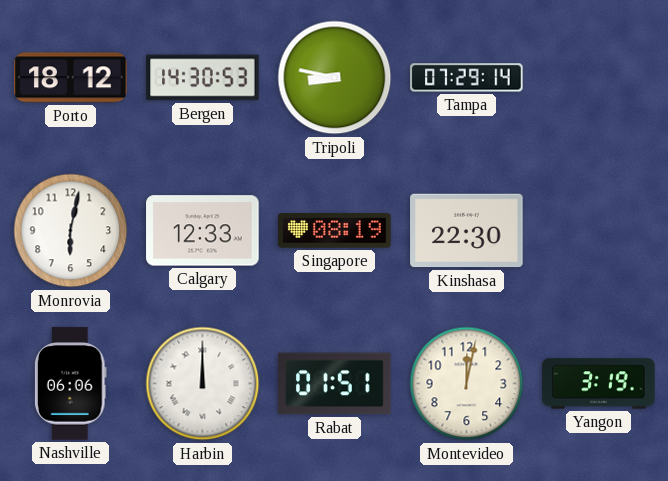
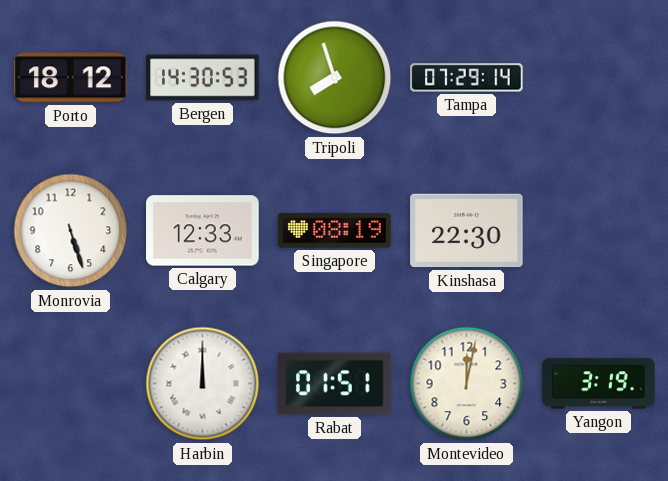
Tripoli: 8:47 -> 7:57 (335, 78)
Monrovia: 6:02 -> 5:27 (71, 231)
Nashville: 06:06 -> none (70, 384)
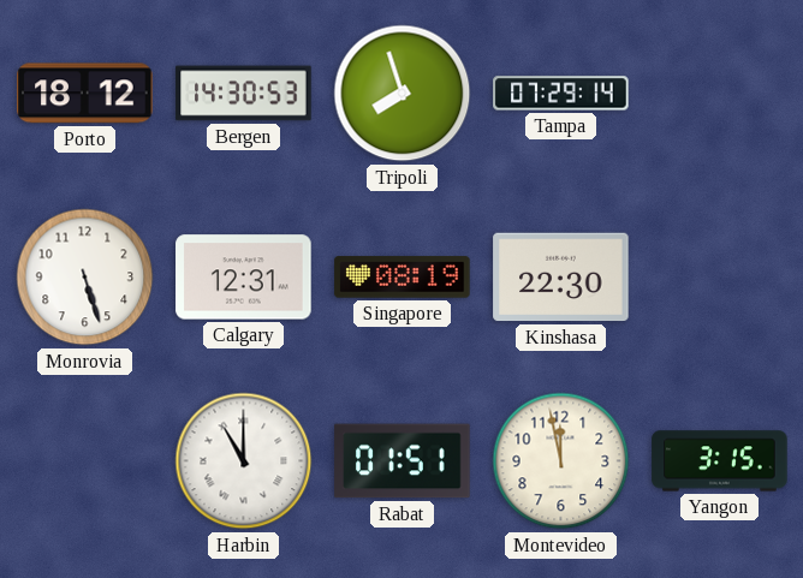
Calgary: 12:33 -> 12:31 (244, 278)
Harbin: 12:00 -> 11:00 (244, 461)
Montevideo: 12:02 -> 11:58 (561, 461)
Yangon: 3:19 -> 3:15 (720, 461)
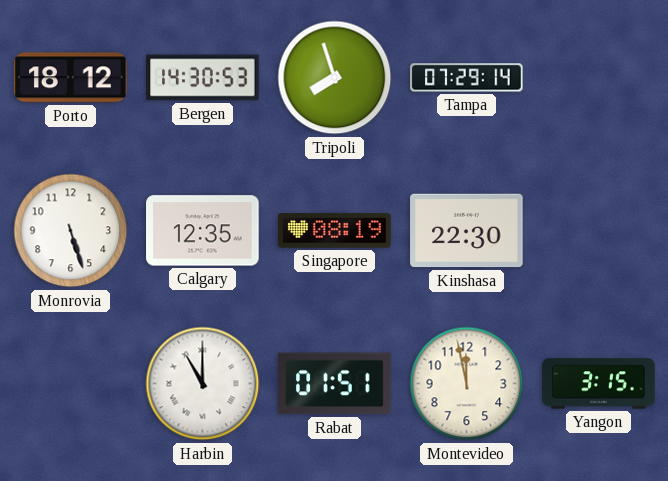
Calgary: 12:31 -> 12:35 (203, 231)
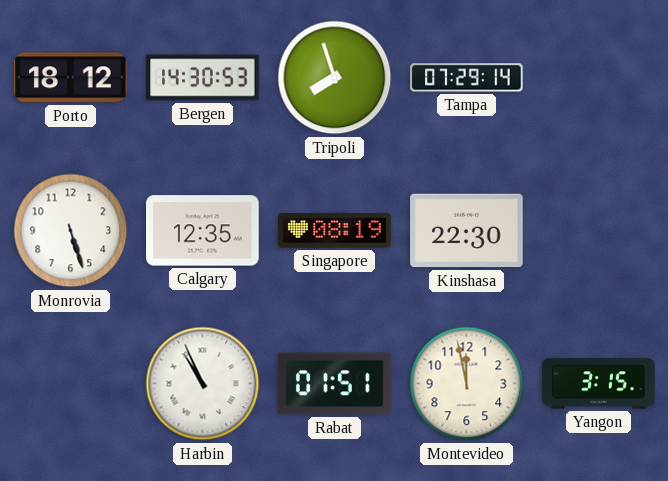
Harbin: 11:00 -> 10:56 (203, 384)
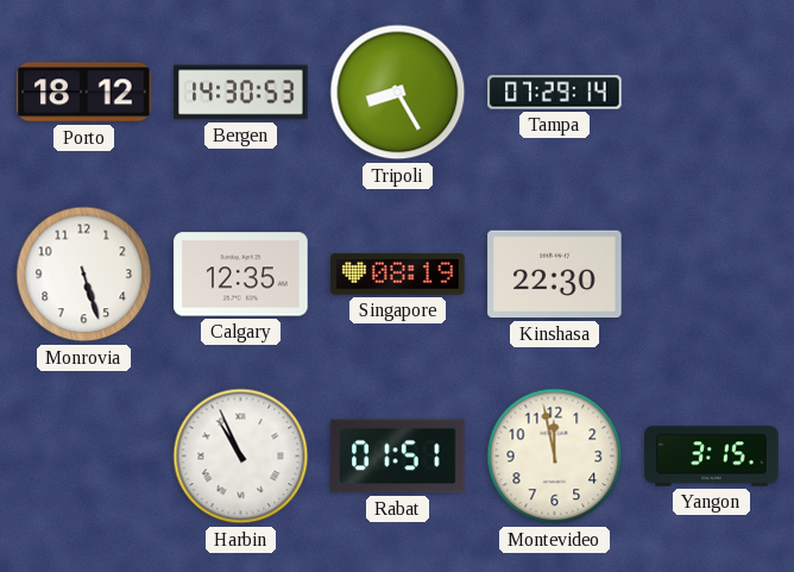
Tripoli: 7:57 -> 8:25 (398, 93)
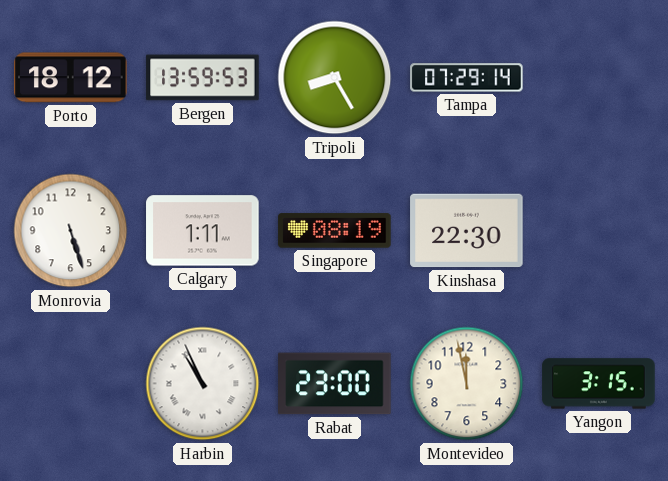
Bergen: 14:30 -> 13:59 (203, 78)
Calgary: 12:35 -> 1:11 (203, 231)
Rabat: 01:51 -> 23:00 (335, 384)
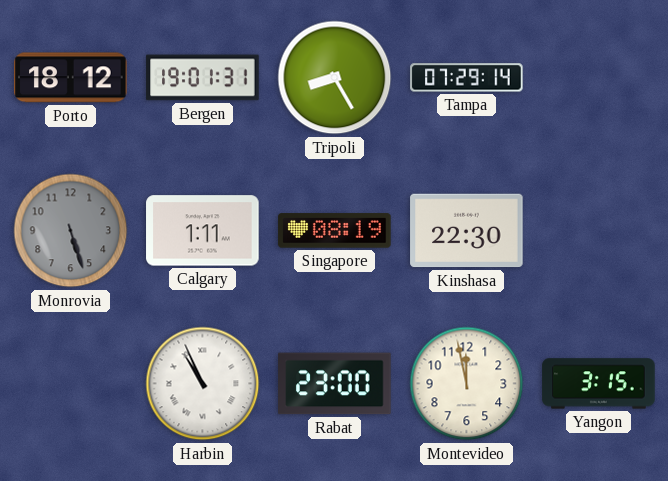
Bergen: 13:59 -> 19:01 (203, 78)
Monrovia dial: white -> grey (71, 231)
